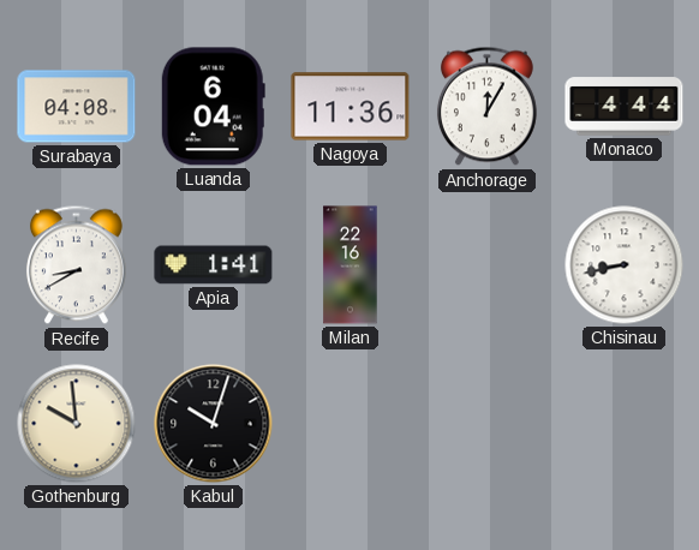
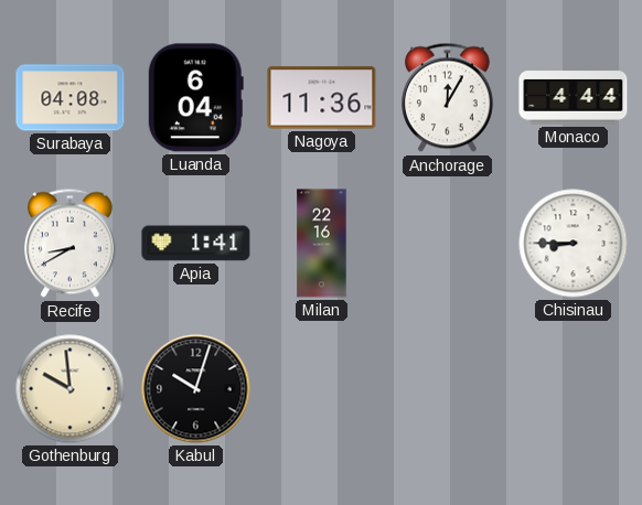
Chisinau: 8:43 -> 8:45 (574, 244)
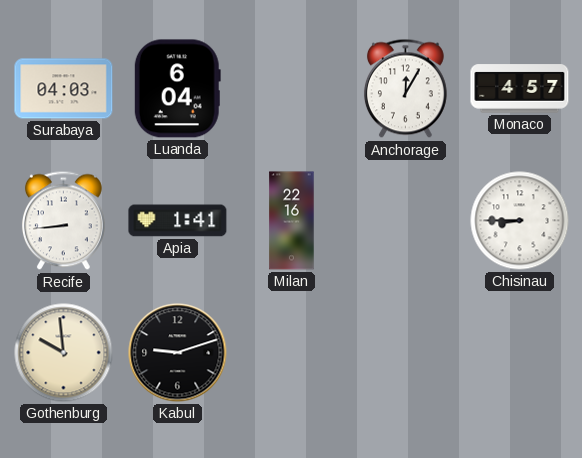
Surabaya: 04:08 -> 04:03 (64, 89)
Nagoya: 11:36 -> none (322, 98)
Monaco: 4:44 -> 4:57 (520, 89)
Recife: 8:40 -> 8:44 (63, 221)
Kabul: 10:03 -> 9:12 (178, 353)
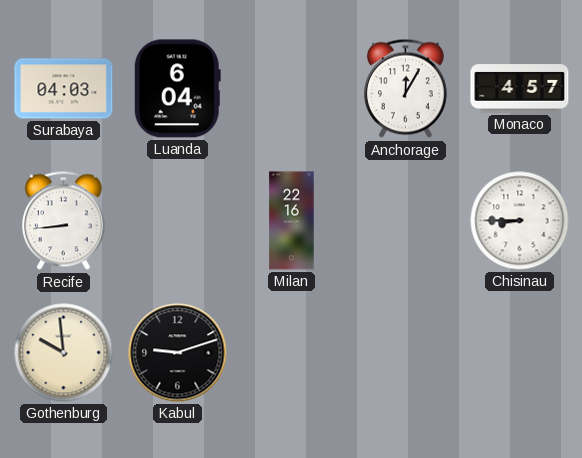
Apia: 1:41 -> none (178, 221)
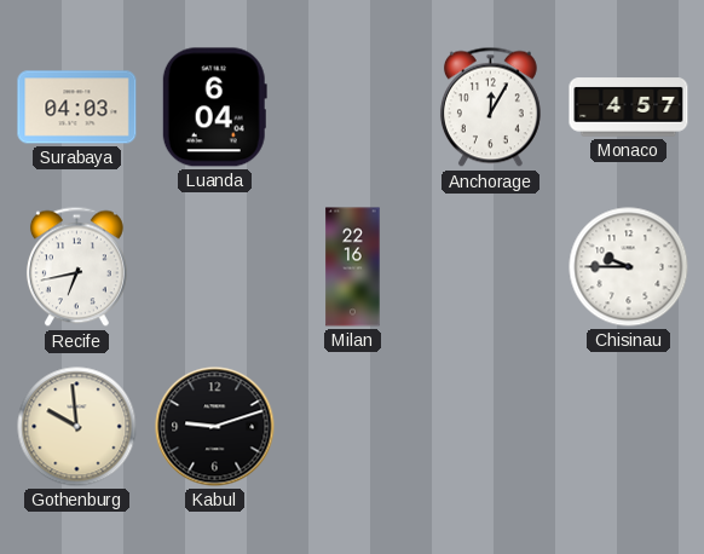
Recife: 8:44 -> 6:43 (76, 267)
Chisinau: 8:45 -> 9:45 (629, 267)
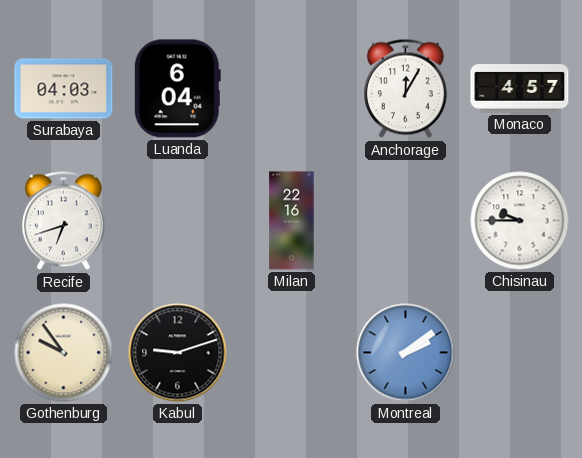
Recife: 6:43 -> 6:42 (63, 221)
Gothenburg: 9:59 -> 9:54 (64, 353)
Montreal: none -> 2:09 (406, 353)
